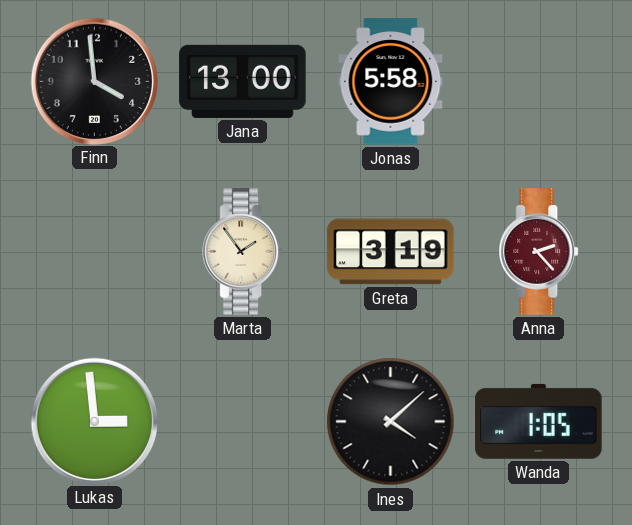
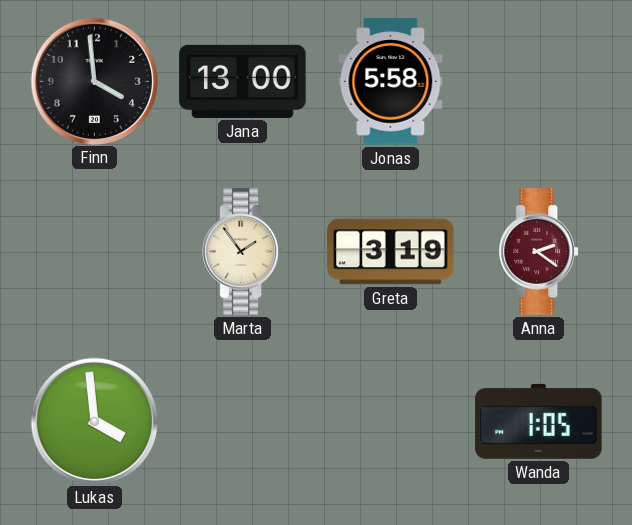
Anna: 2:23 -> 2:21 (538, 252)
Lukas: 2:59 -> 3:59 (94, 421)
Ines: 4:08 -> none (391, 422)
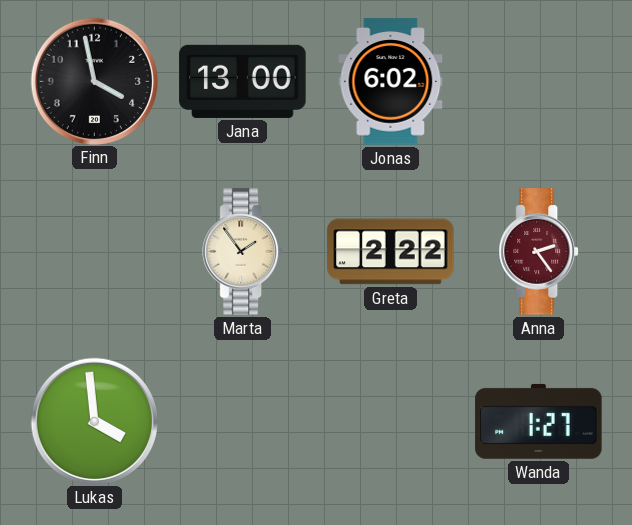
Finn: 3:59 -> 3:58 (94, 81)
Jonas: 5:58 -> 6:02 (391, 82)
Greta: 3:19 -> 2:22 (391, 252)
Anna: 2:21 -> 2:24 (538, 252)
Wanda: 1:05 -> 1:27 (539, 421)
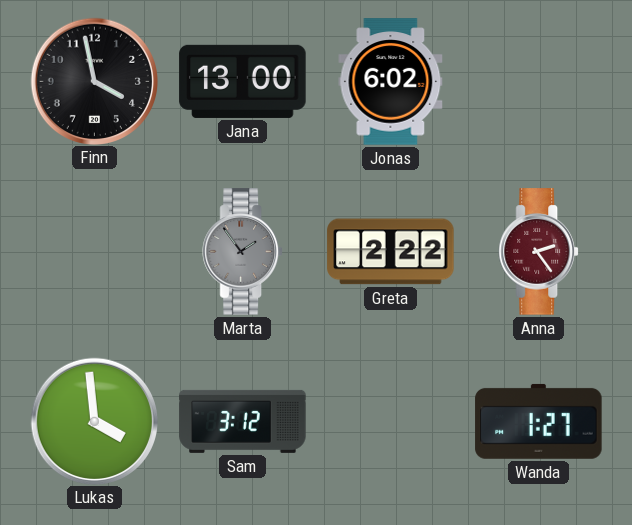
Marta dial: cream -> grey (242, 252)
Sam: none -> 3:12 (243, 421)
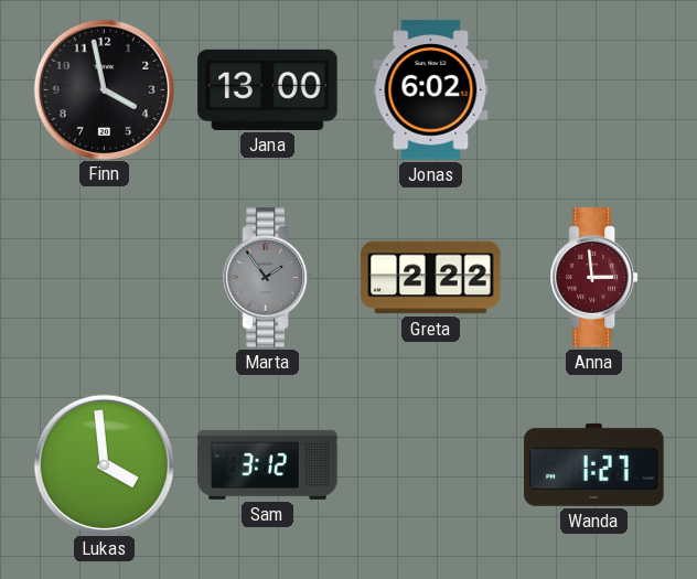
Anna: 2:24 -> 2:59 (593, 278)
